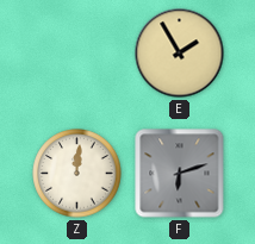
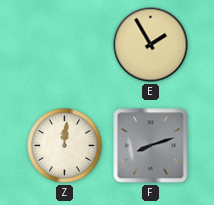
F: 6:12 -> 8:12 (151, 146)
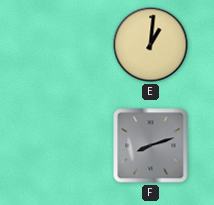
E: 1:55 -> 1:01 (151, 45)
Z: 12:01 -> none (65, 146)
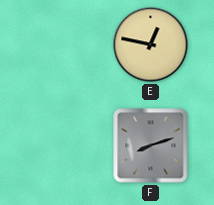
E: 1:01 -> 12:47 (151, 45)
